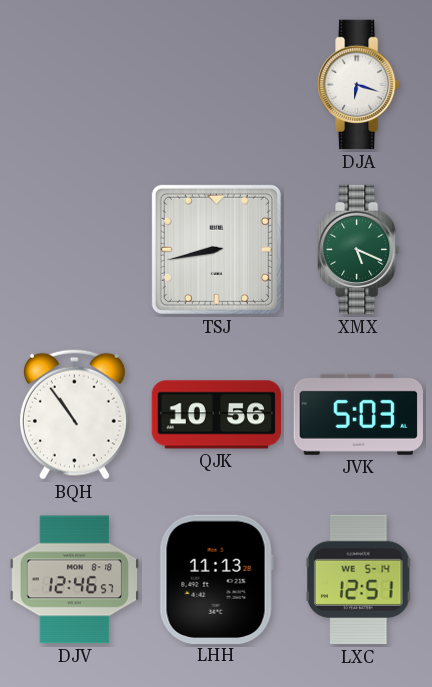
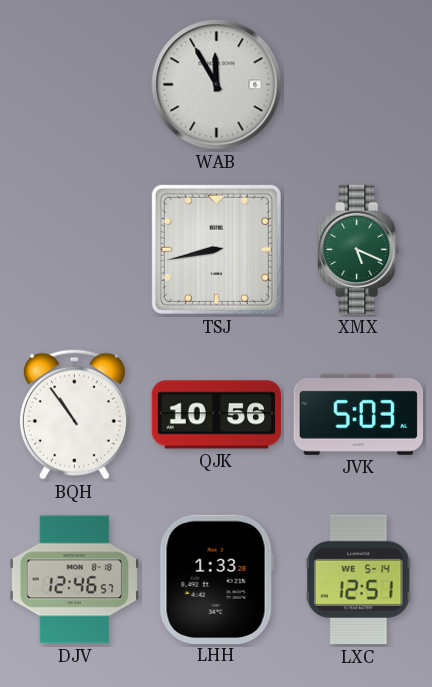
WAB: none -> 11:55 (217, 85)
DJA: 6:18 -> none (359, 85)
LHH: 11:13 -> 1:33 (216, 579)
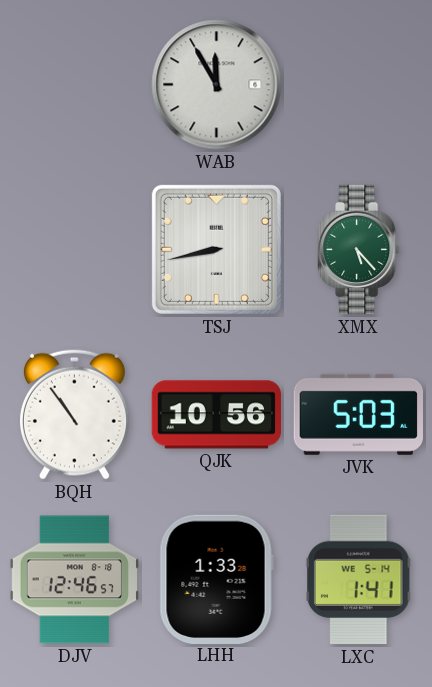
XMX: 5:19 -> 5:23 (359, 250)
LXC: 12:51 -> 1:41 (358, 580)
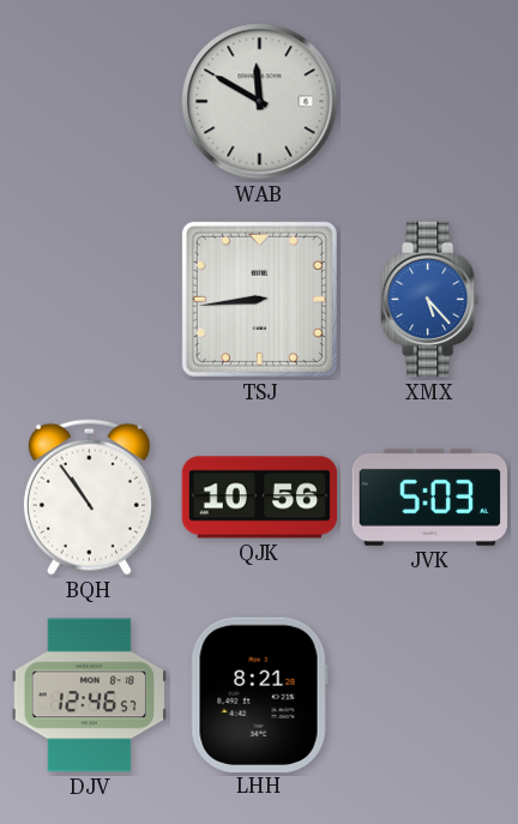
WAB: 11:55 -> 11:50 (260, 102)
TSJ: 8:43 -> 8:44 (259, 299)
XMX dial: green -> blue (430, 300)
LHH: 1:33 -> 8:21 (259, 694)
LXC: 1:41 -> none (358, 580)
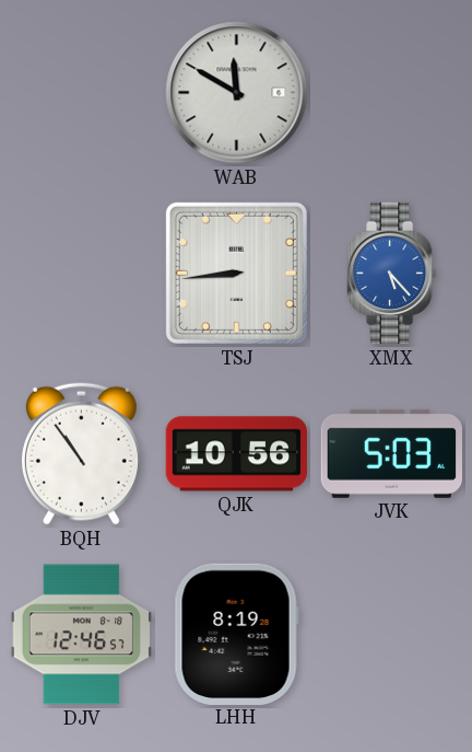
LHH: 8:21 -> 8:19 (236, 634)
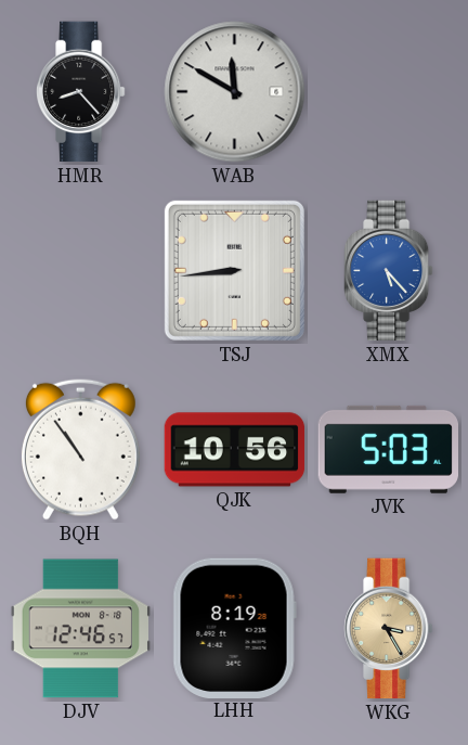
HMR: none -> 8:23 (81, 92)
WKG: none -> 3:25 (389, 629)
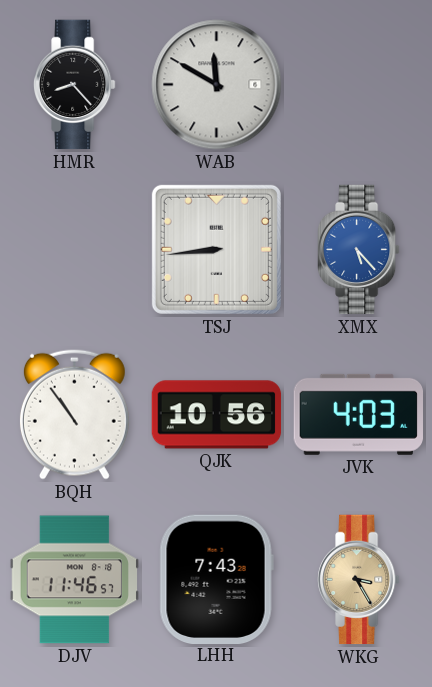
JVK: 5:03 -> 4:03 (358, 414)
DJV: 12:46 -> 11:46 (75, 580)
LHH: 8:19 -> 7:43 (216, 579)
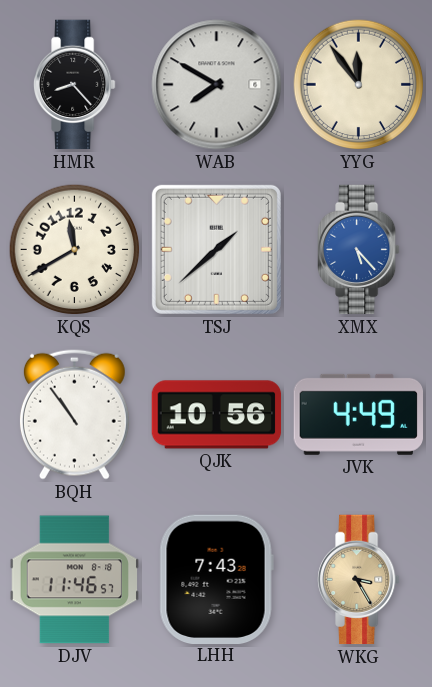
WAB: 11:50 -> 7:50 (217, 85)
YYG: none -> 11:54 (359, 85)
KQS: none -> 11:40 (75, 250)
TSJ: 8:44 -> 1:38 (216, 249)
JVK: 4:03 -> 4:49 (358, 414)
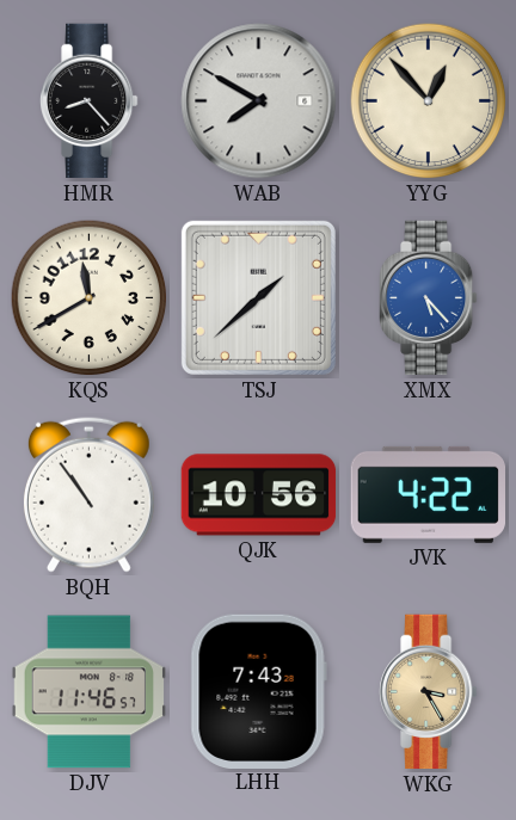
YYG: 11:54 -> 12:53 (429, 101)
JVK: 4:49 -> 4:22 (428, 494)
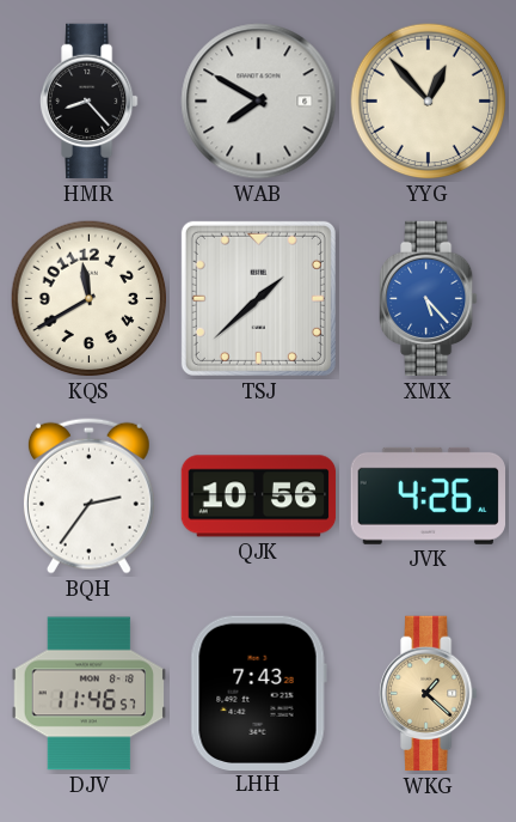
BQH: 10:54 -> 2:36 (88, 495)
JVK: 4:22 -> 4:26 (428, 495)
WKG: 3:25 -> 1:22 (429, 694)
